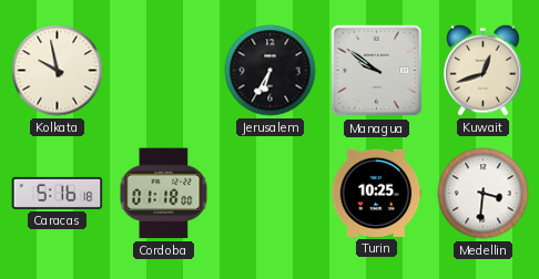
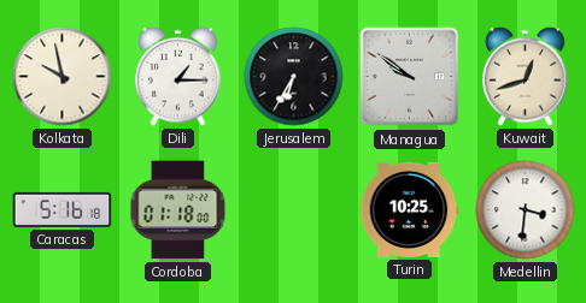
Dili: none -> 1:15 (178, 76)
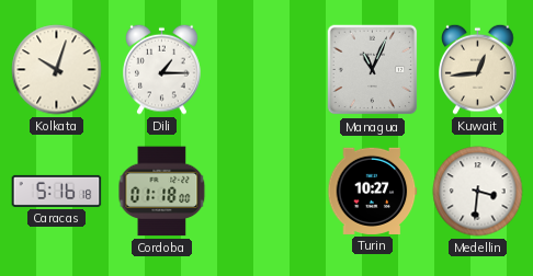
Kolkata: 9:58 -> 10:03 (57, 70)
Jerusalem: 6:35 -> none (294, 77)
Managua: 9:51 -> 11:04 (373, 70)
Kuwait: 12:42 -> 12:44 (478, 69)
Turin: 10:25 -> 10:27 (373, 191)
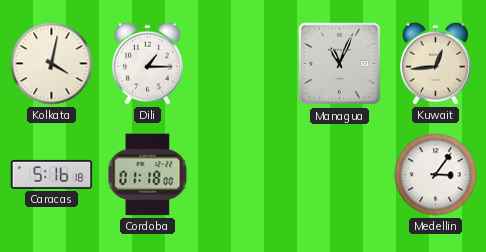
Kolkata: 10:03 -> 4:02 (52, 64)
Turin: 10:27 -> none (373, 191)
Medellin: 3:31 -> 3:06 (436, 175)
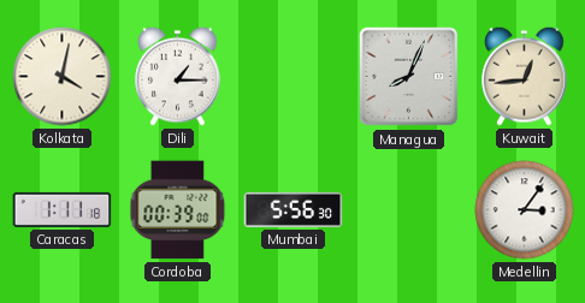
Managua: 11:04 -> 8:04 (409, 77)
Caracas: 5:16 -> 1:11 (63, 209)
Cordoba: 01:18 -> 00:39 (178, 210)
Mumbai: none -> 5:56 (294, 209)
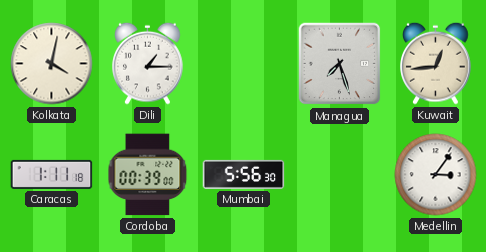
Managua: 8:04 -> 7:27 (340, 64)
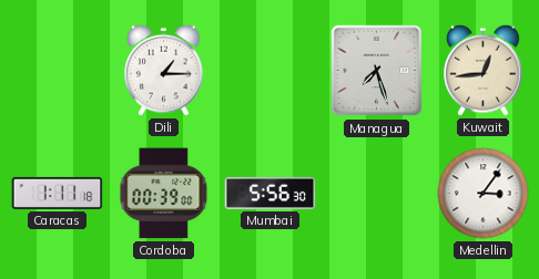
Kolkata: 4:02 -> none (52, 64)
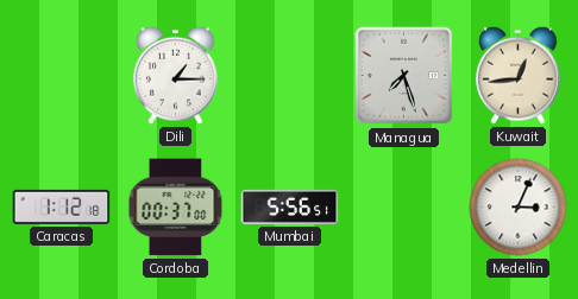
Caracas: 1:11 -> 1:12 (62, 206)
Cordoba: 00:39 -> 00:37 (176, 208)
Mumbai: 5:56:30 -> 5:56:51 (290, 206)
Medellin: 3:06 -> 3:04 (519, 208)
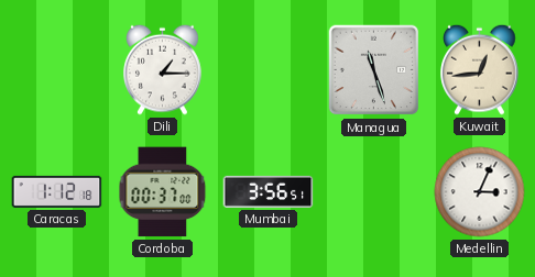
Managua: 7:27 -> 11:27 (374, 70)
Mumbai: 5:56 -> 3:56 (269, 191)
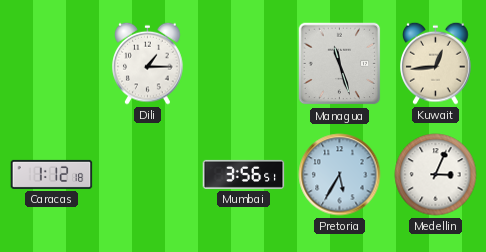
Cordoba: 00:37 -> none (163, 192)
Pretoria: none -> 5:35 (340, 175)
